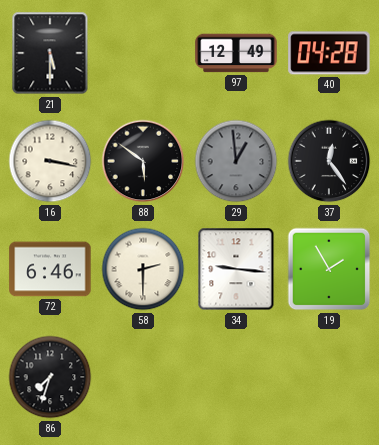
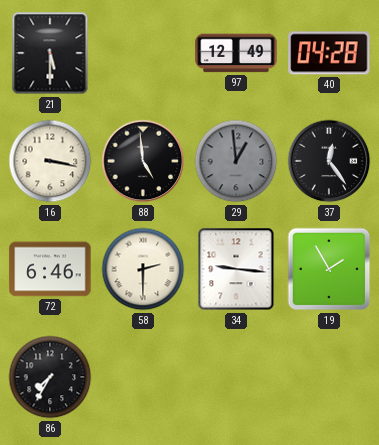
88: 5:51 -> 4:59 (143, 161)
86: 7:33 -> 7:35 (50, 377)
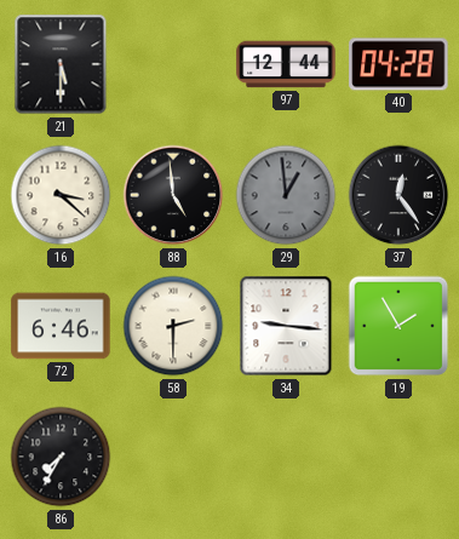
97: 12:49 -> 12:44 (286, 64)
16: 3:17 -> 3:22 (61, 195)
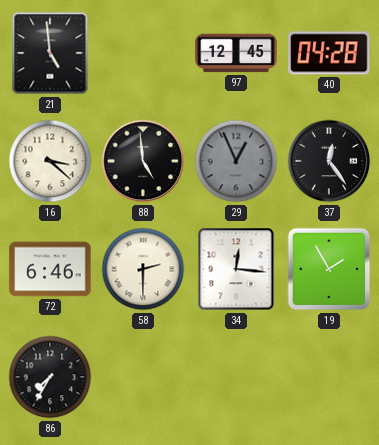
21: 5:30 -> 4:59 (50, 53)
97: 12:44 -> 12:45 (236, 53)
29: 12:59 -> 12:56 (236, 161)
34: 9:16 -> 12:16 (236, 269)
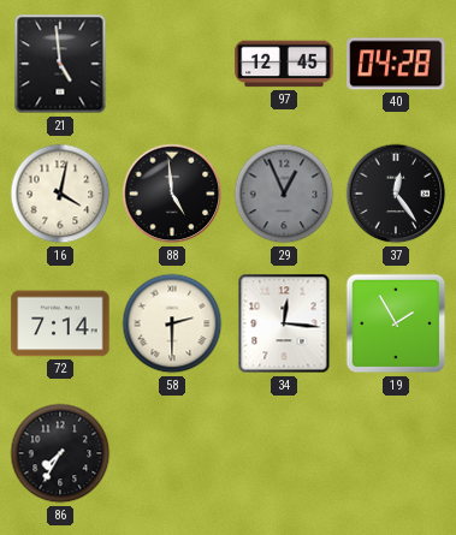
16: 3:22 -> 4:02 (60, 194)
72: 6:46 -> 7:14 (60, 323)
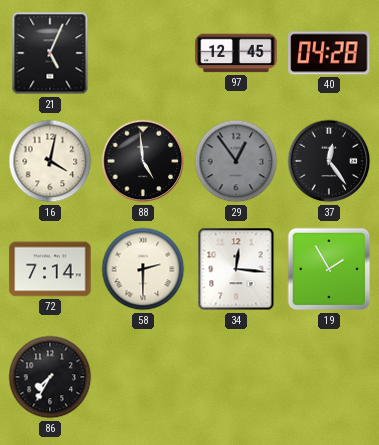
21: 4:59 -> 5:04 (50, 53)
29: 12:56 -> 12:54 (236, 161)
